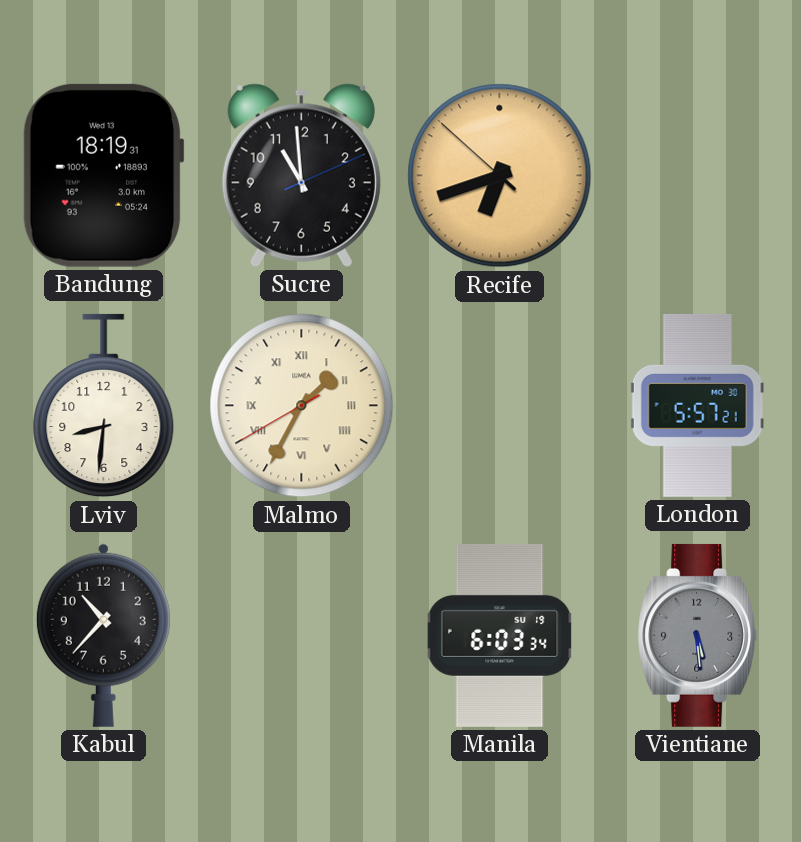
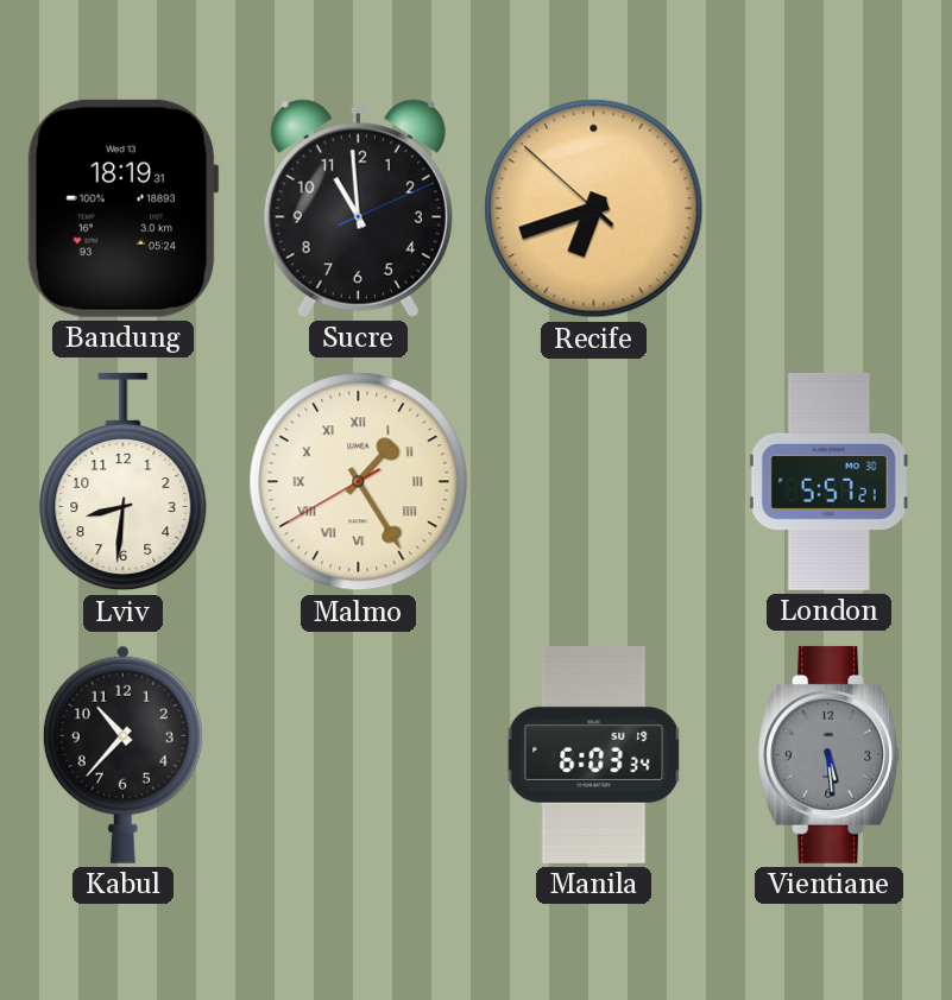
Malmo: 1:34 -> 1:24 (359, 482)
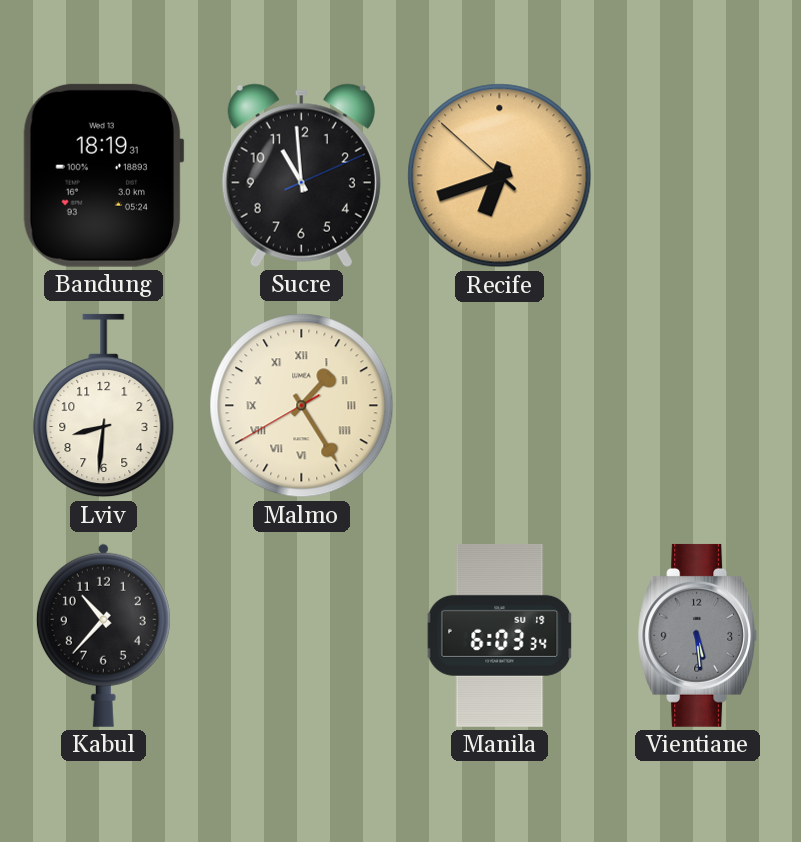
London: 5:57 -> none (828, 481)
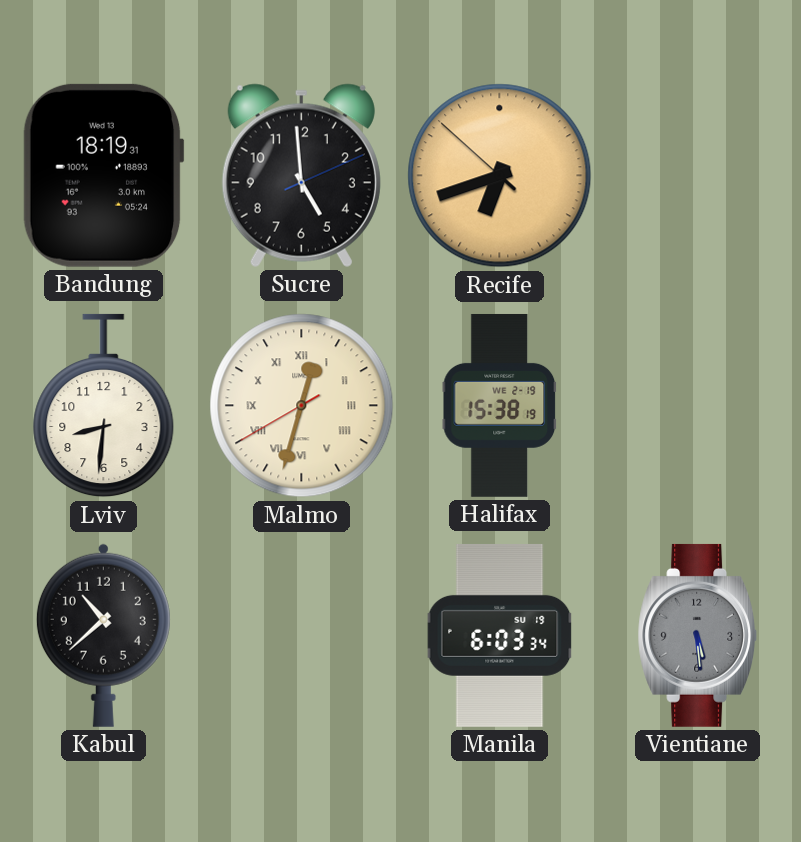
Sucre: 10:59 -> 4:59 (301, 175)
Malmo: 1:24 -> 12:32 (302, 406)
Halifax: none -> 15:38 (500, 405)
Kabul: 10:37 -> 10:38 (103, 635)
